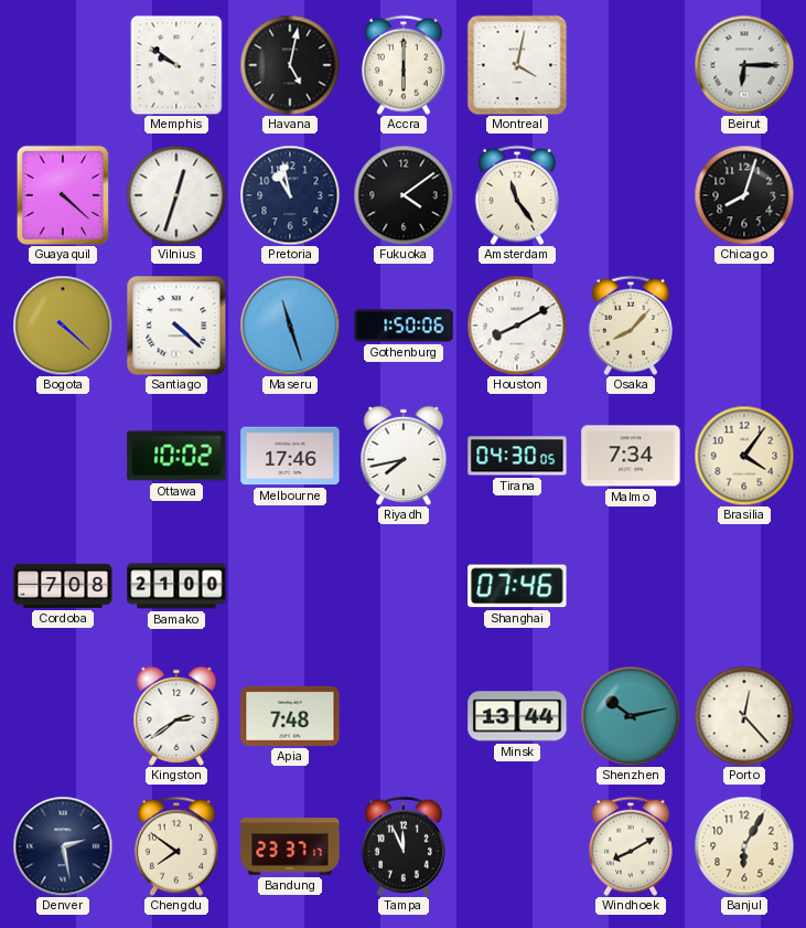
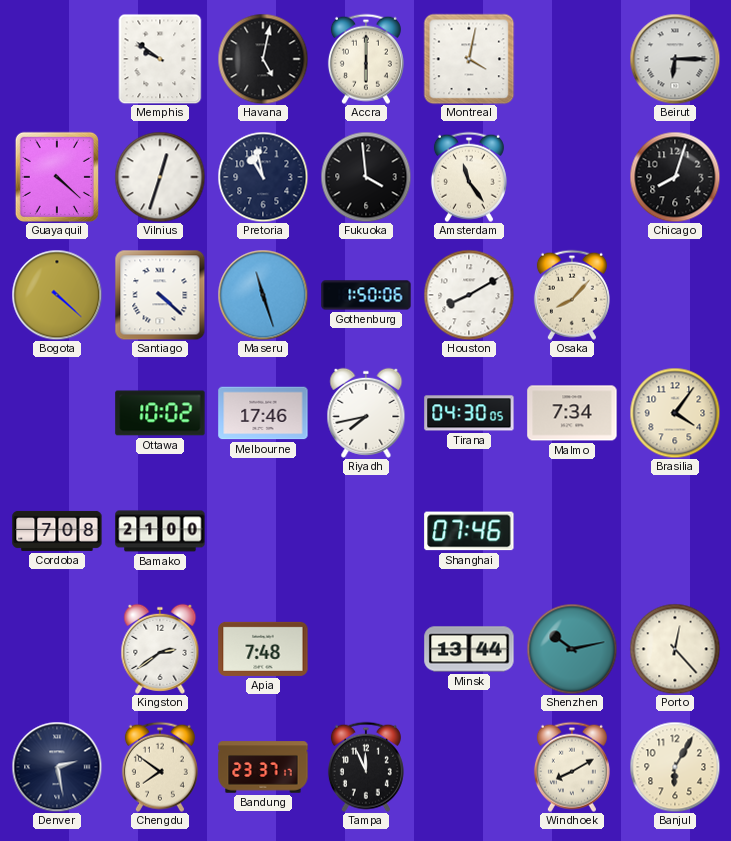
Fukuoka: 4:09 -> 3:59 (366, 177)
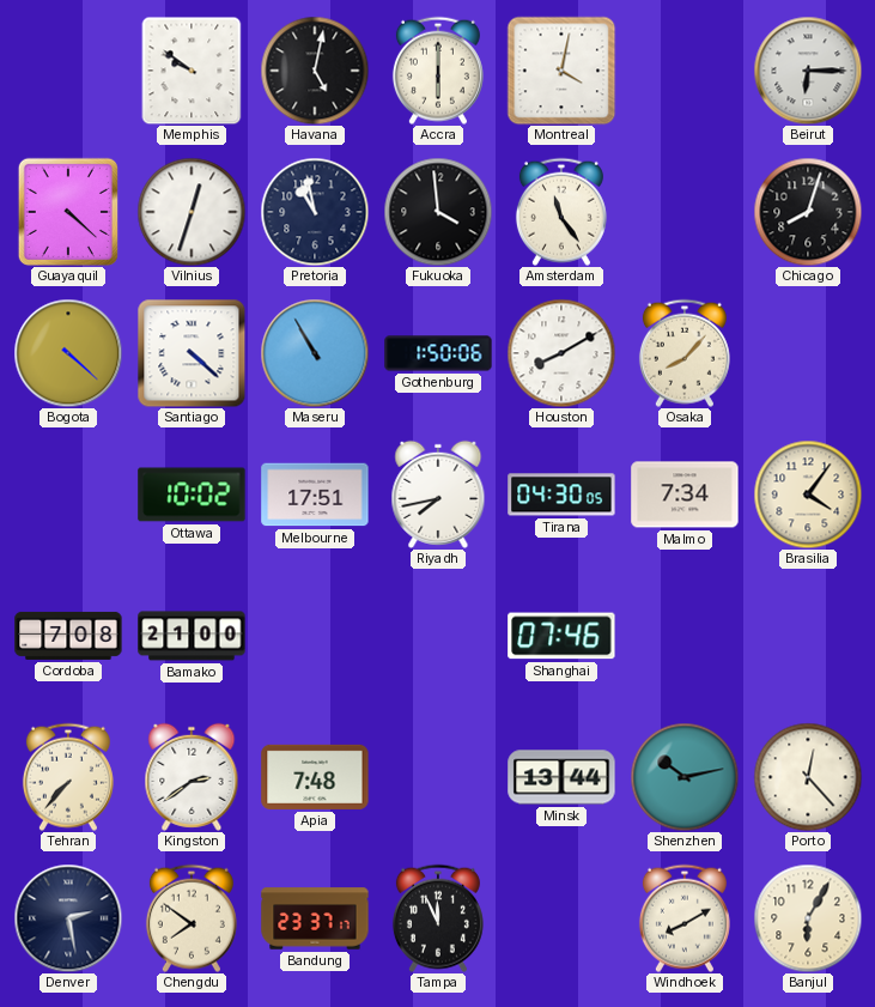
Maseru: 11:27 -> 10:55 (315, 353)
Melbourne: 17:46 -> 17:51 (315, 495)
Tehran: none -> 7:37 (68, 777)
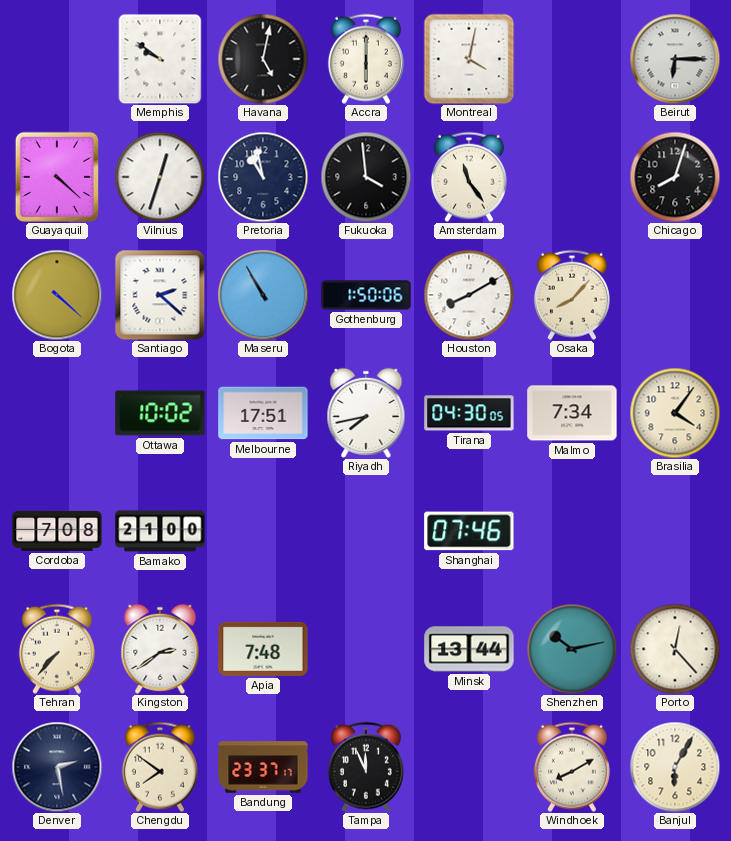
Santiago: 4:22 -> 2:22 (160, 295)
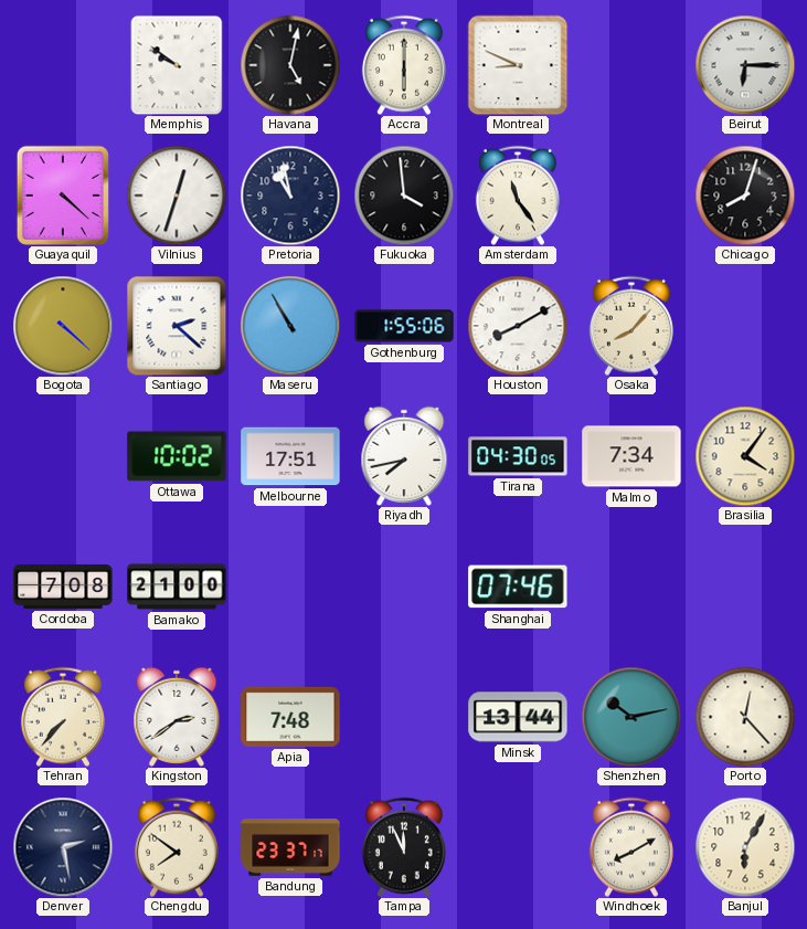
Montreal: 4:02 -> 8:49 (518, 65)
Gothenburg: 1:50 -> 1:55 (404, 326)
